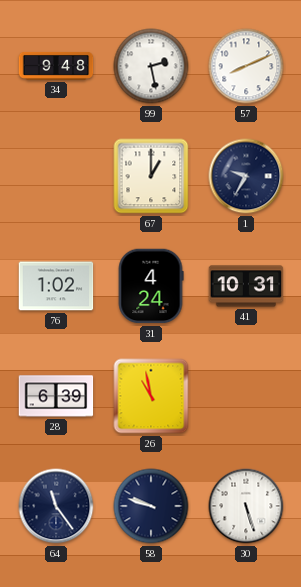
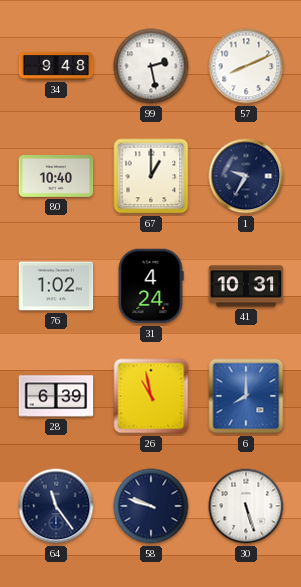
80: none -> 10:40 (56, 177)
6: none -> 8:00 (246, 396)
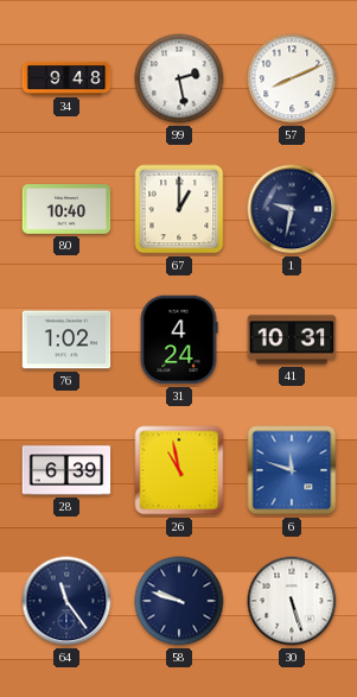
1: 9:35 -> 9:32 (292, 209)
6: 8:00 -> 11:48 (292, 470)
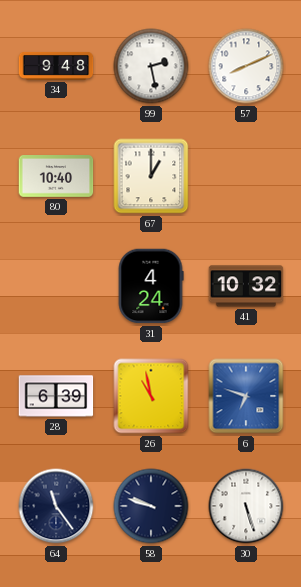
1: 9:32 -> none (292, 209)
76: 1:02 -> none (66, 340)
41: 10:31 -> 10:32 (246, 286)
6: 11:48 -> 6:48 (246, 396)
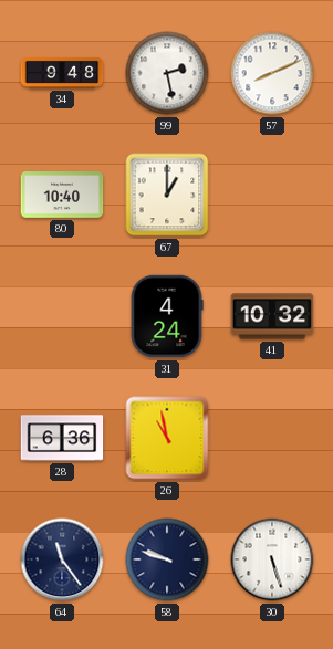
28: 6:39 -> 6:36 (62, 438)
6: 6:48 -> none (246, 396)
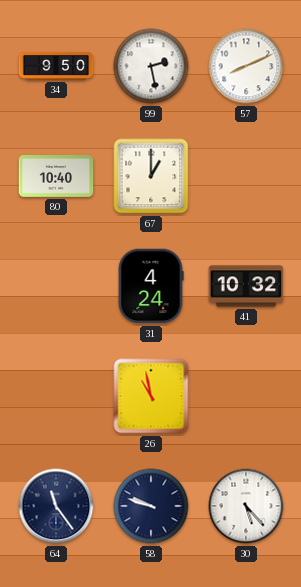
34: 9:48 -> 9:50 (56, 66)
28: 6:36 -> none (62, 438)
30: 5:27 -> 5:23 (246, 506)
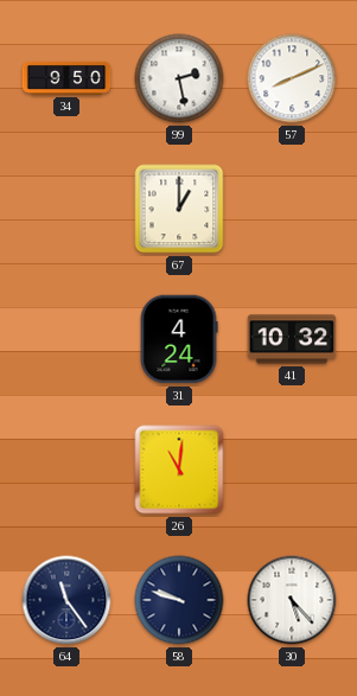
80: 10:40 -> none (56, 177)
26: 10:58 -> 11:01 (179, 470)
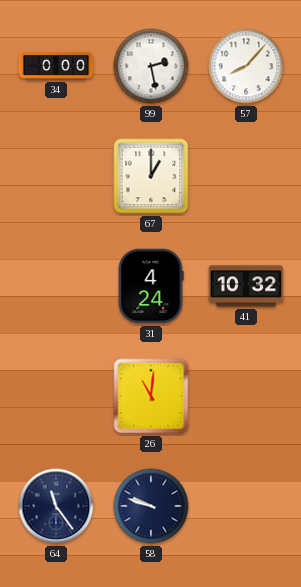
34: 9:50 -> 0:00 (56, 66)
57: 8:11 -> 8:07 (246, 66)
30: 5:23 -> none (292, 600)
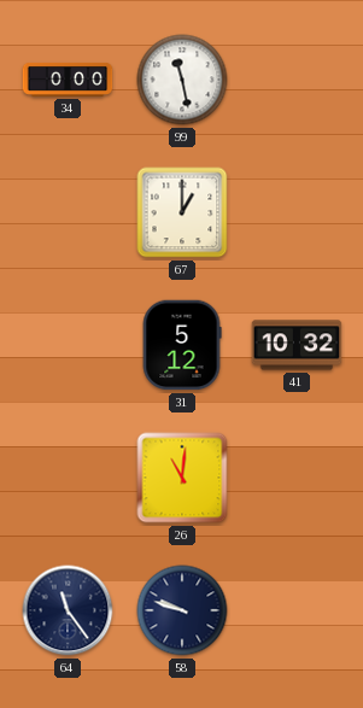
99: 2:28 -> 11:28 (182, 80)
57: 8:07 -> none (246, 66)
31: 4:24 -> 5:12 (182, 345)
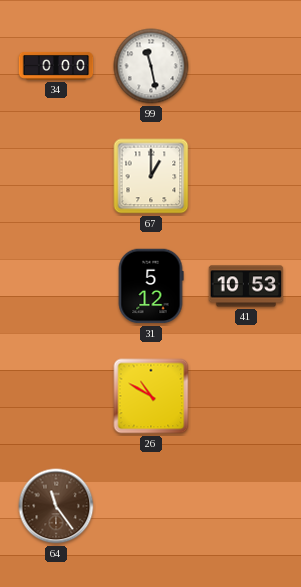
41: 10:32 -> 10:53 (246, 286)
26: 11:01 -> 10:50 (151, 396)
64 dial: navy -> brown (56, 506)
58: 9:48 -> none (182, 610)
